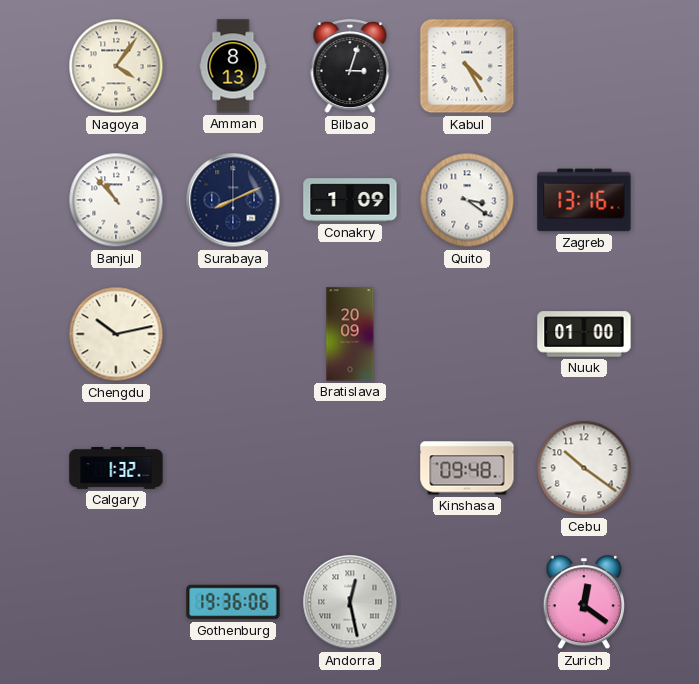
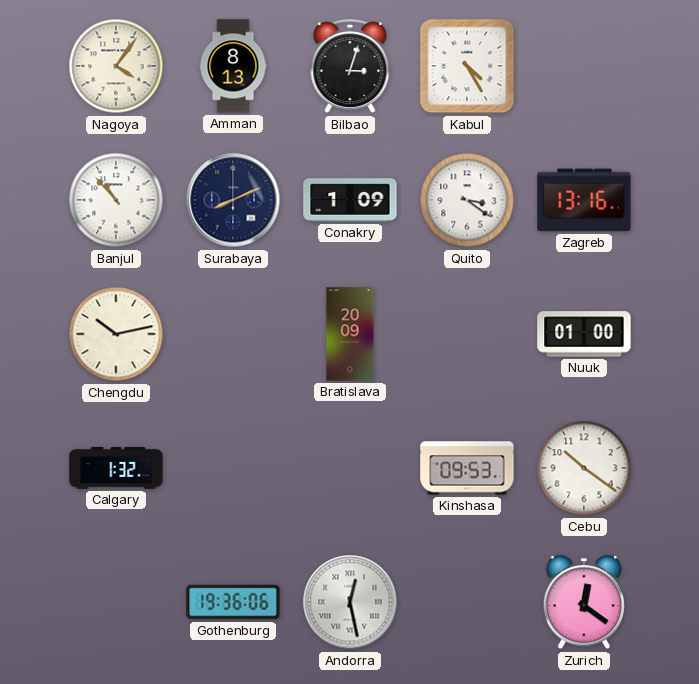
Kinshasa: 09:48 -> 09:53 (467, 468)
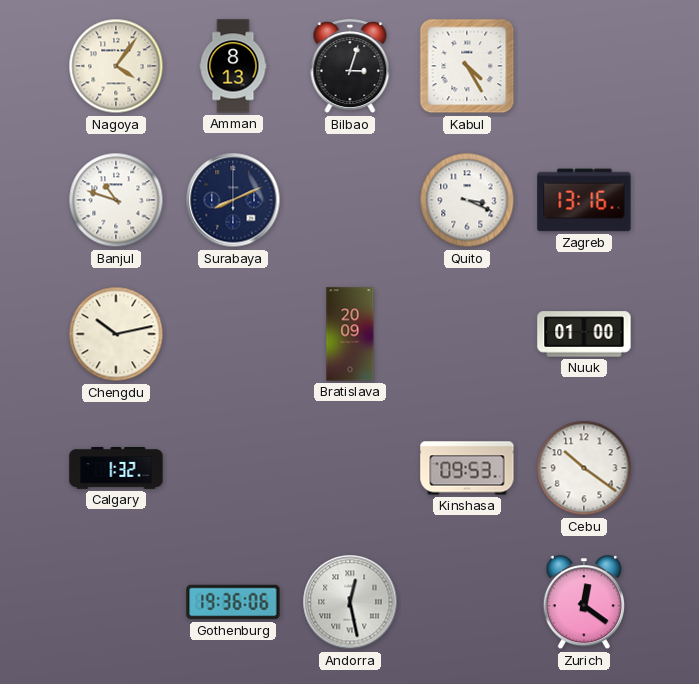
Banjul: 10:53 -> 10:48 (116, 200)
Conakry: 1:09 -> none (350, 200)
Quito: 3:21 -> 3:19 (467, 200)
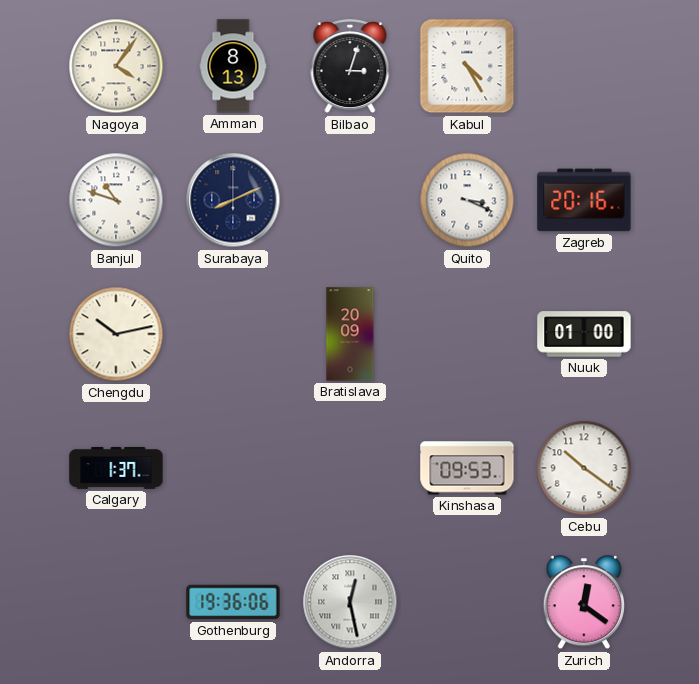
Zagreb: 13:16 -> 20:16 (584, 200)
Calgary: 1:32 -> 1:37 (116, 468)
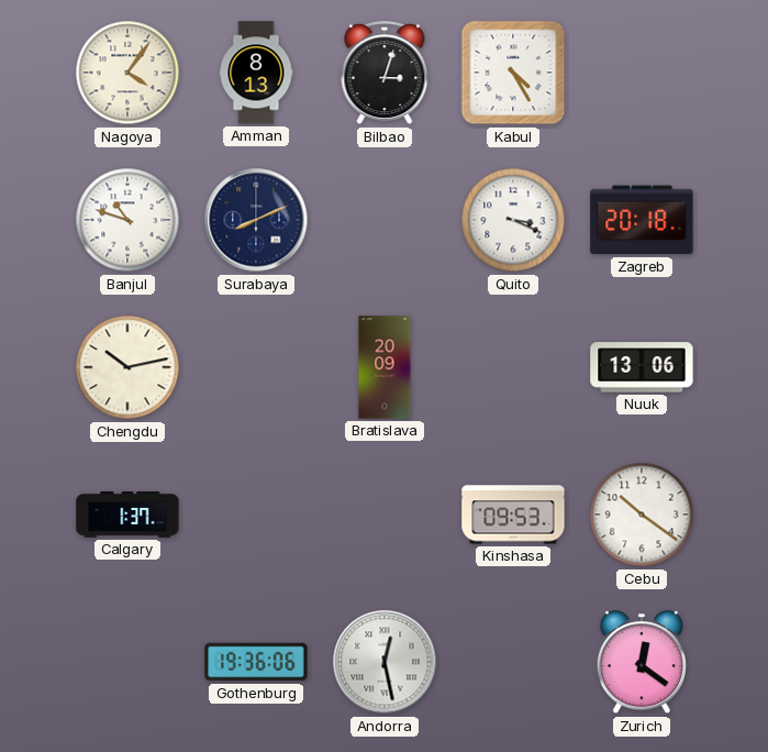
Zagreb: 20:16 -> 20:18 (642, 220)
Nuuk: 01:00 -> 13:06 (642, 367)
